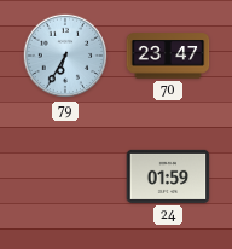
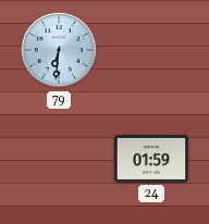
79: 6:35 -> 6:31 (59, 50)
70: 23:47 -> none (168, 56)
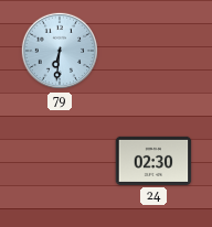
24: 01:59 -> 02:30 (153, 161)
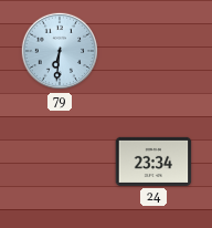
24: 02:30 -> 23:34 (153, 162)
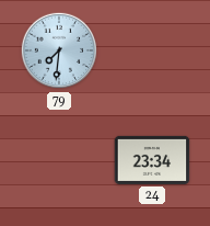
79: 6:31 -> 7:31 (59, 50)
